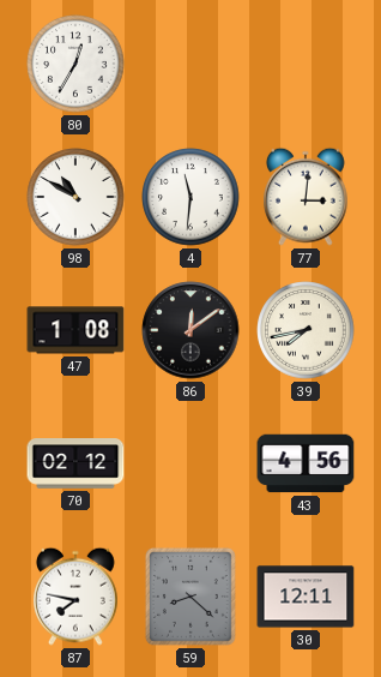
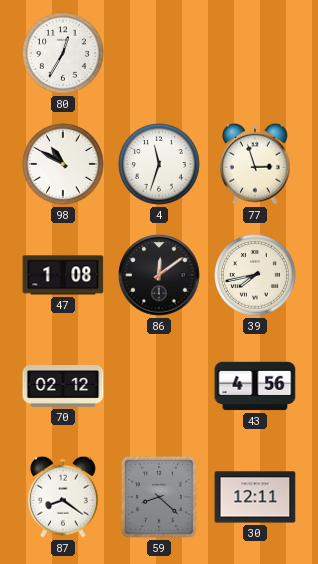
4: 11:31 -> 11:33 (159, 164)
77: 3:01 -> 2:57 (256, 164)
87: 7:47 -> 8:21 (64, 497)
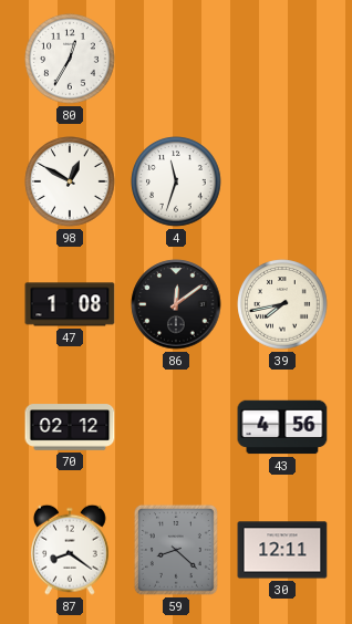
98: 10:50 -> 12:50 (70, 181)
77: 2:57 -> none (256, 164)
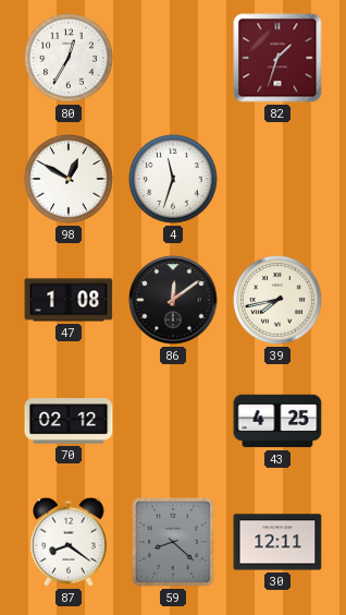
82: none -> 1:33 (277, 58)
43: 4:56 -> 4:25 (277, 421)
